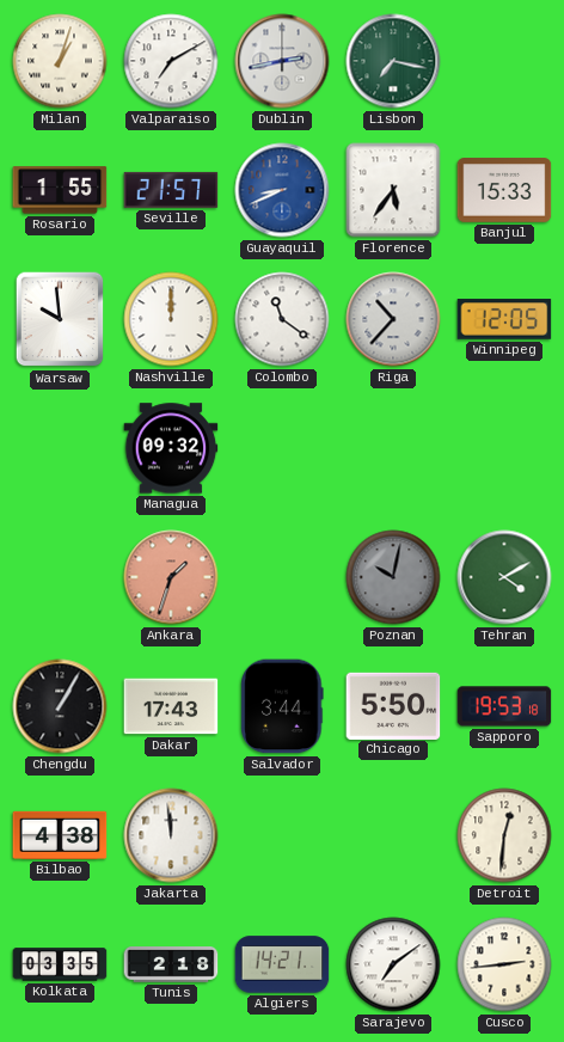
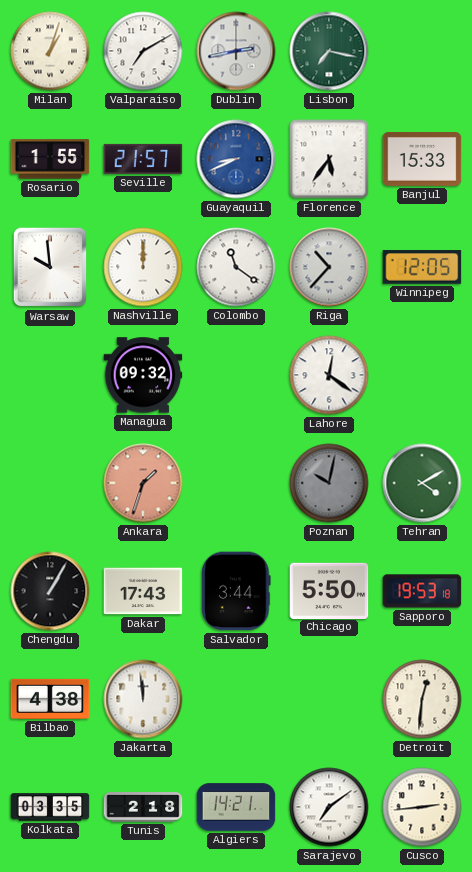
Lahore: none -> 12:21 (329, 375)
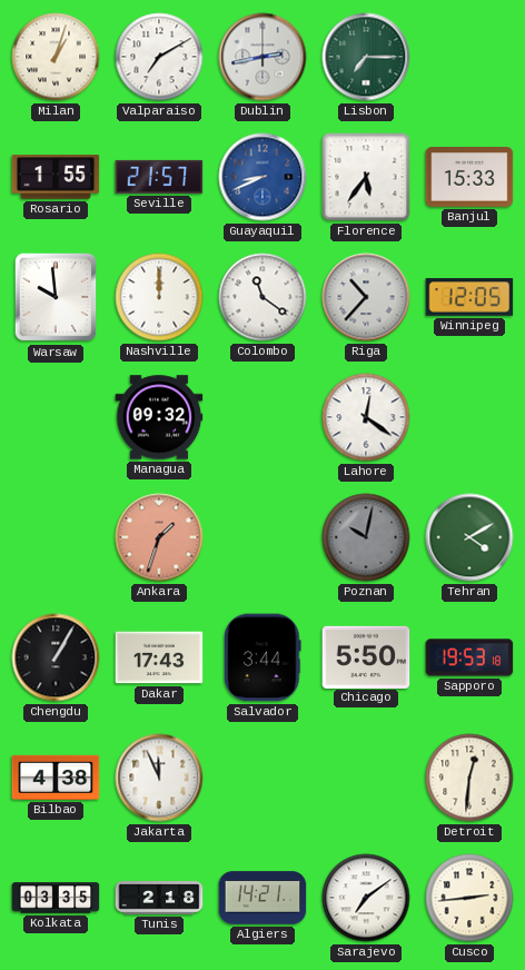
Lisbon: 7:17 -> 7:15 (366, 57)
Jakarta: 11:59 -> 11:56 (159, 778)
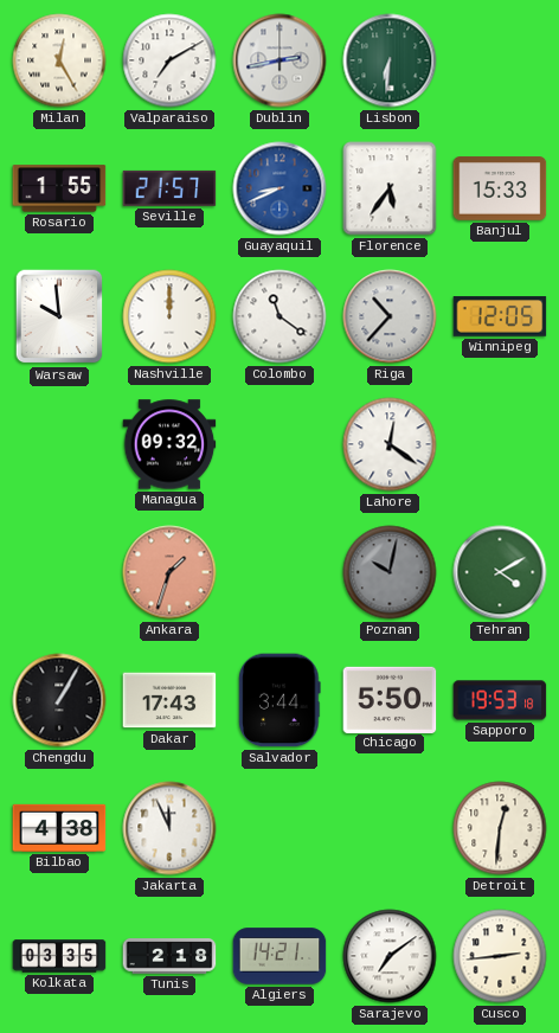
Milan: 1:03 -> 12:25 (59, 60)
Lisbon: 7:15 -> 6:31 (390, 60)
